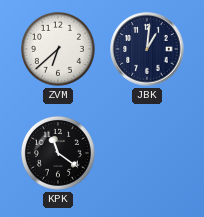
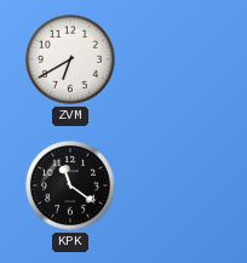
ZVM: 6:38 -> 6:40 (70, 59)
JBK: 1:01 -> none (147, 49)
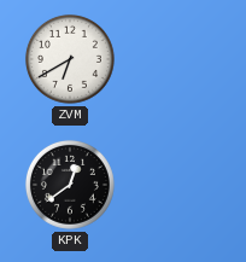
KPK: 11:21 -> 12:39 (70, 185)
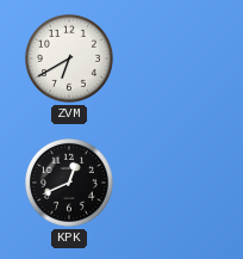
KPK: 12:39 -> 12:41 (69, 183)
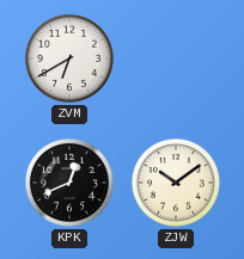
ZJW: none -> 10:09 (176, 183)
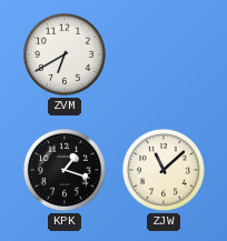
KPK: 12:41 -> 1:18 (65, 170)
ZJW: 10:09 -> 11:08 (164, 170)
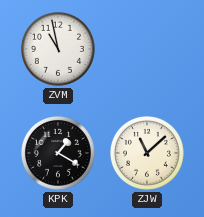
ZVM: 6:40 -> 10:58 (58, 49)
KPK: 1:18 -> 1:20 (58, 153)
